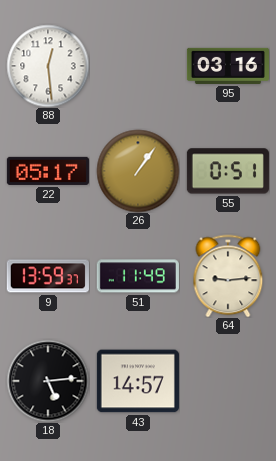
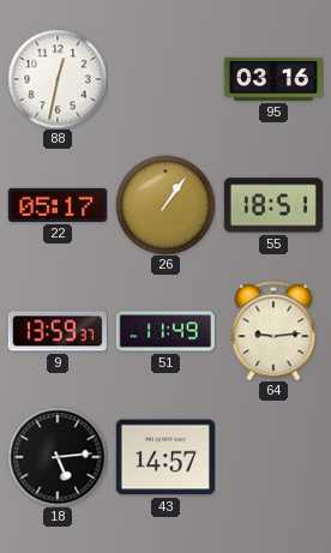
88: 12:29 -> 12:32 (58, 79)
55: 0:51 -> 18:51 (273, 205)
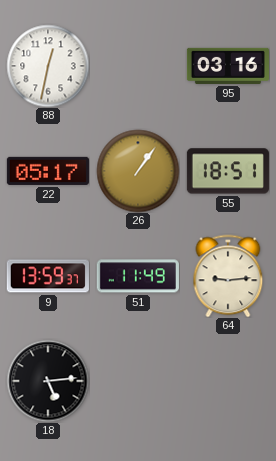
43: 14:57 -> none (165, 457)
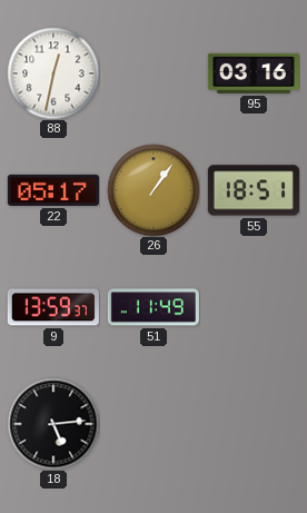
64: 9:14 -> none (228, 276)
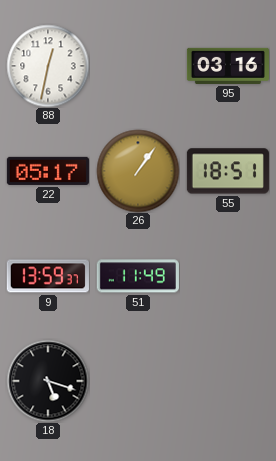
18: 5:14 -> 5:18 (48, 381)
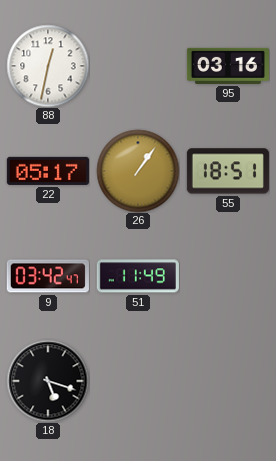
9: 13:59 -> 03:42 (48, 276)
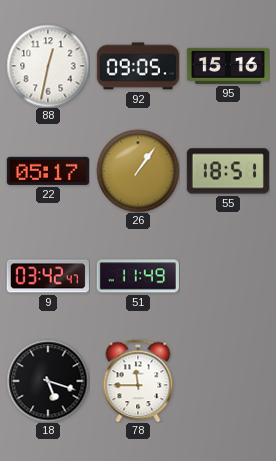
92: none -> 09:05 (138, 66)
95: 03:16 -> 15:16 (228, 66)
78: none -> 11:45 (138, 381)
